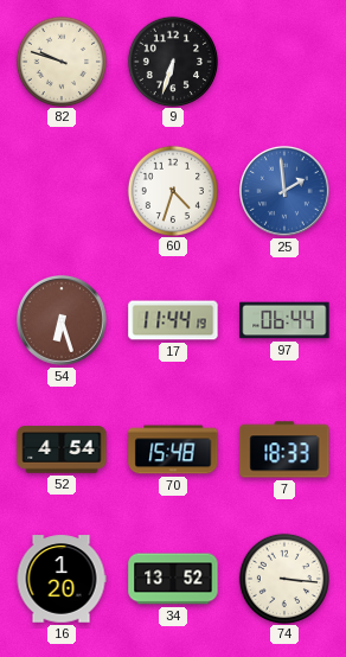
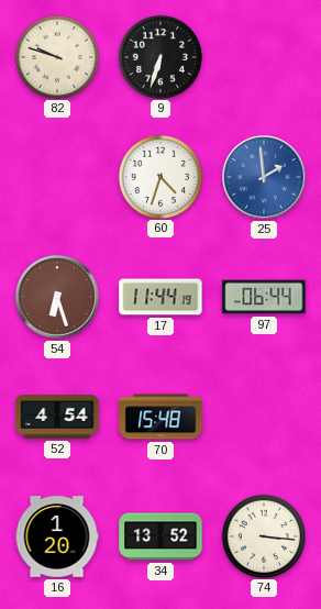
7: 18:33 -> none (284, 449)
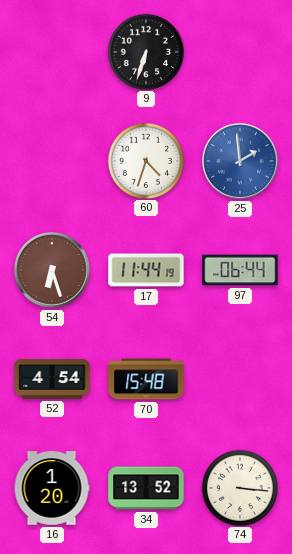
82: 9:48 -> none (56, 56)
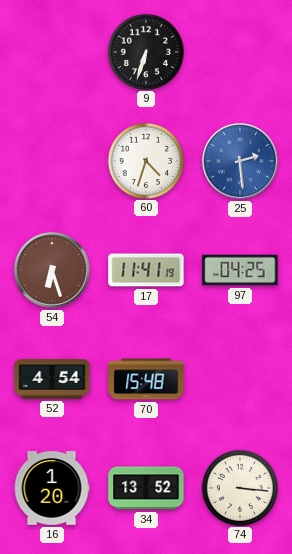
25: 1:59 -> 2:29 (241, 162)
17: 11:44 -> 11:41 (146, 270)
97: 06:44 -> 04:25 (240, 270)
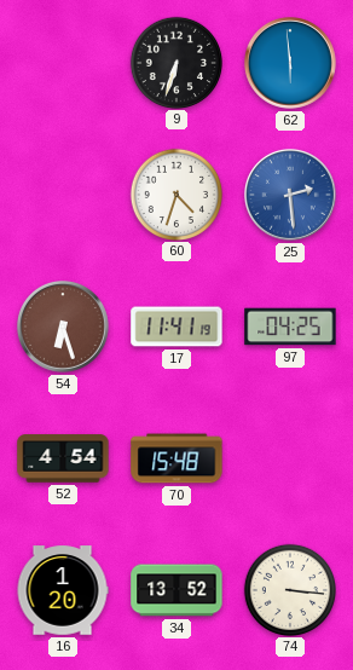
62: none -> 5:59 (291, 64)
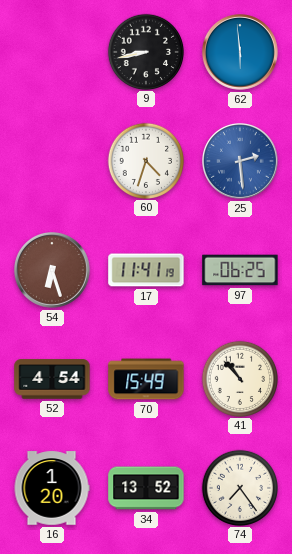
9: 6:33 -> 8:43 (145, 51)
97: 04:25 -> 06:25 (240, 270)
70: 15:48 -> 15:49 (146, 379)
41: none -> 10:53 (239, 378)
74: 3:16 -> 7:24 (239, 487)
